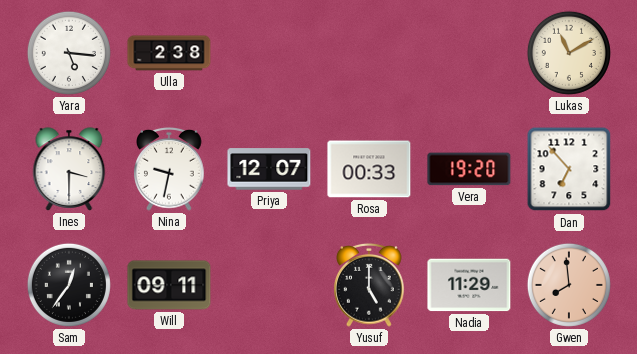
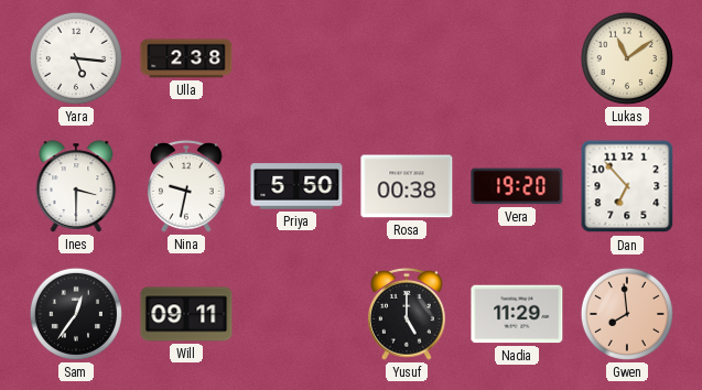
Lukas: 11:10 -> 11:09 (627, 58)
Priya: 12:07 -> 5:50 (296, 186)
Rosa: 00:33 -> 00:38 (407, 186)
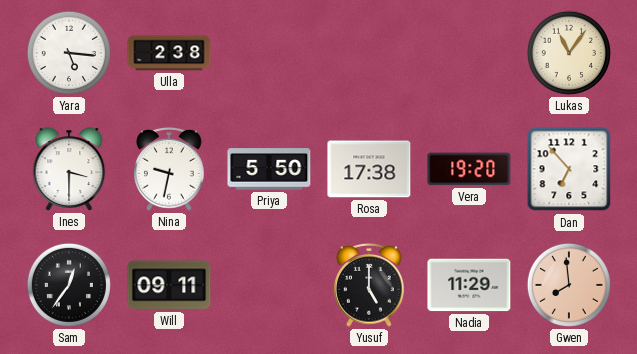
Lukas: 11:09 -> 11:06 (569, 53)
Rosa: 00:38 -> 17:38 (369, 169)
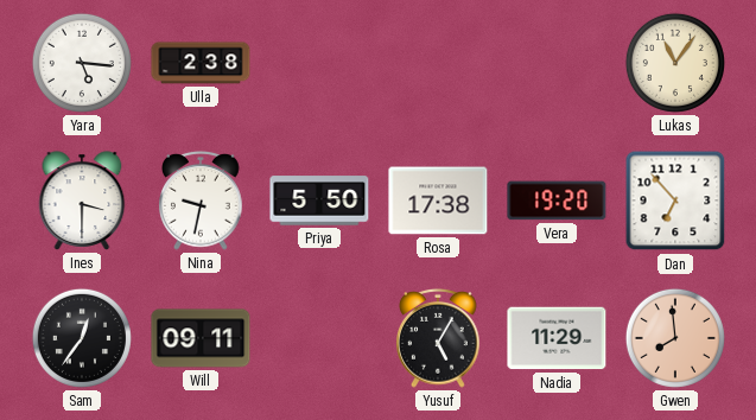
Yusuf: 5:00 -> 5:05 (438, 338)
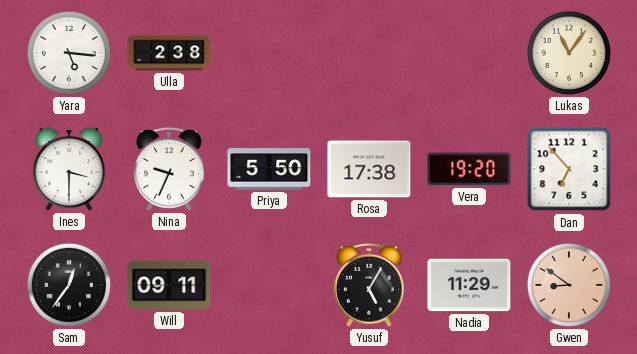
Nina: 9:32 -> 9:34 (169, 169)
Gwen: 7:59 -> 8:51 (569, 285)
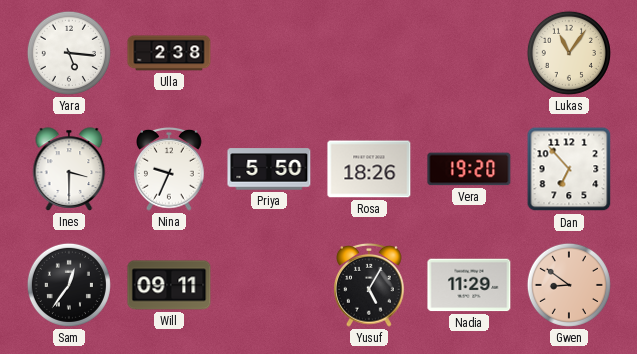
Rosa: 17:38 -> 18:26 (369, 169)
